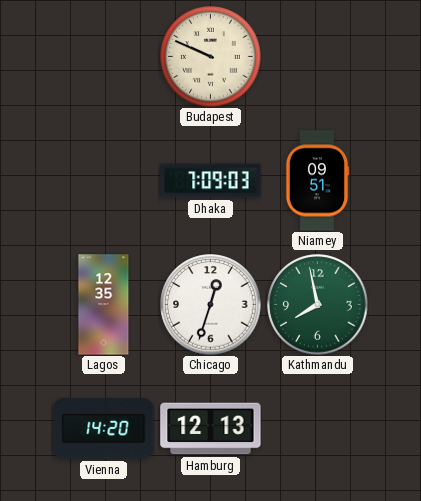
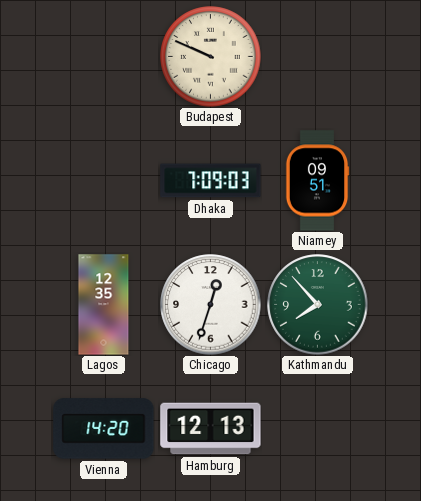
Kathmandu: 7:58 -> 7:53 (318, 305)
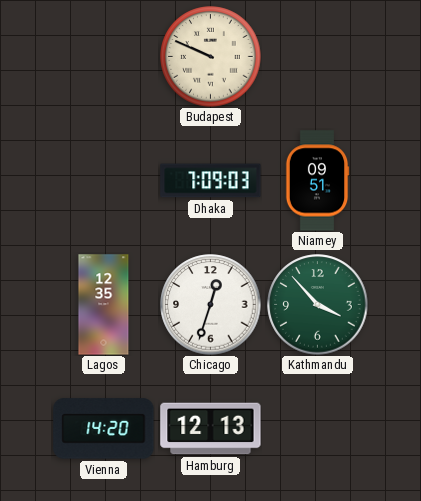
Kathmandu: 7:53 -> 3:53 (318, 305)
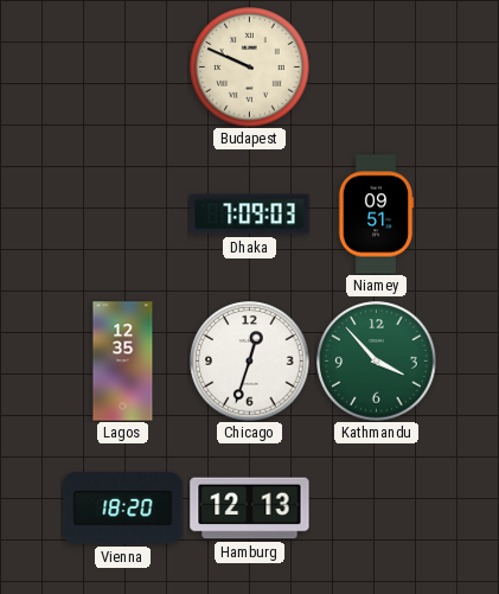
Vienna: 14:20 -> 18:20 (123, 509)
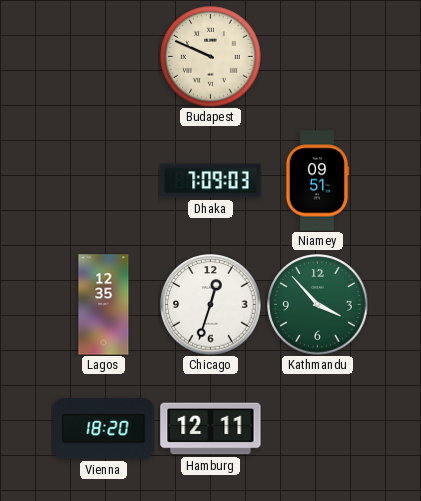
Hamburg: 12:13 -> 12:11 (211, 429)
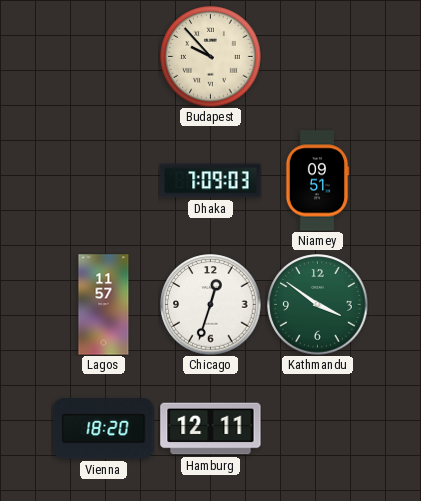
Budapest: 9:49 -> 9:53 (211, 57)
Lagos: 12:35 -> 11:57 (104, 305)
Kathmandu: 3:53 -> 3:51 (318, 305)
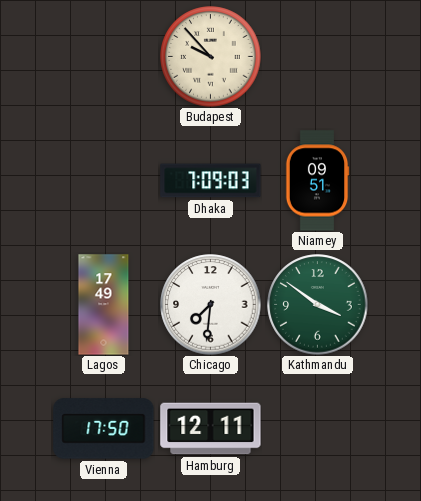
Lagos: 11:57 -> 17:49 (104, 305)
Chicago: 12:33 -> 7:31 (211, 305)
Vienna: 18:20 -> 17:50 (104, 429)
